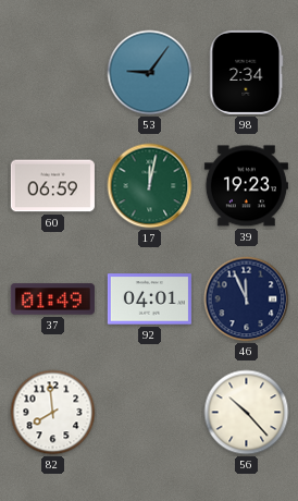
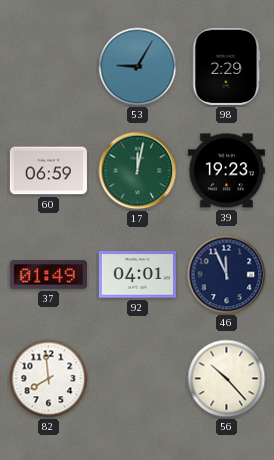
53: 9:06 -> 9:05 (138, 67)
98: 2:34 -> 2:29 (227, 66)
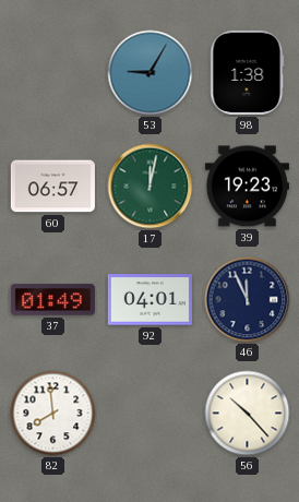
98: 2:29 -> 1:38 (248, 72)
60: 06:59 -> 06:57 (52, 187)
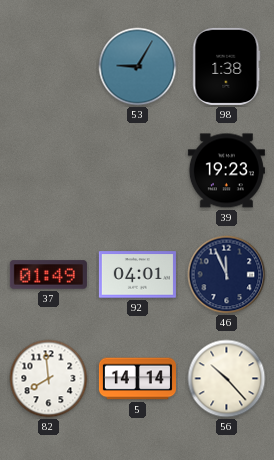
60: 06:57 -> none (52, 187)
17: 12:02 -> none (151, 187)
5: none -> 14:14 (137, 379)
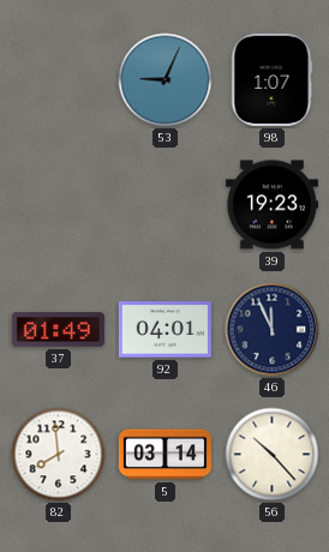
53: 9:05 -> 9:04 (166, 80)
98: 1:38 -> 1:07 (273, 79)
5: 14:14 -> 03:14 (164, 455)
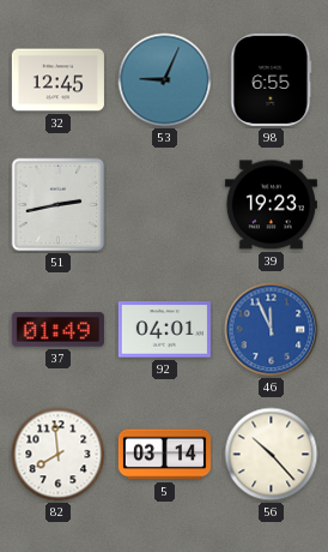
32: none -> 12:45 (57, 80)
98: 1:07 -> 6:55 (272, 79)
51: none -> 2:43 (59, 205)
46 dial: navy -> blue (272, 330)
